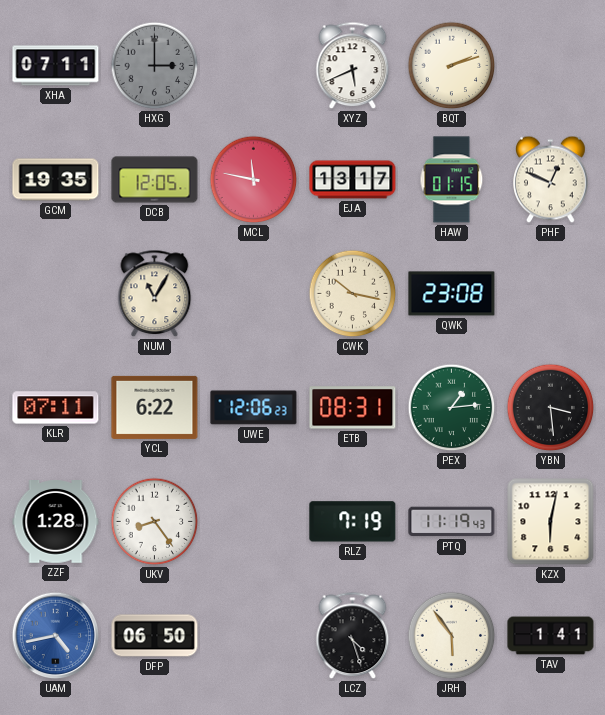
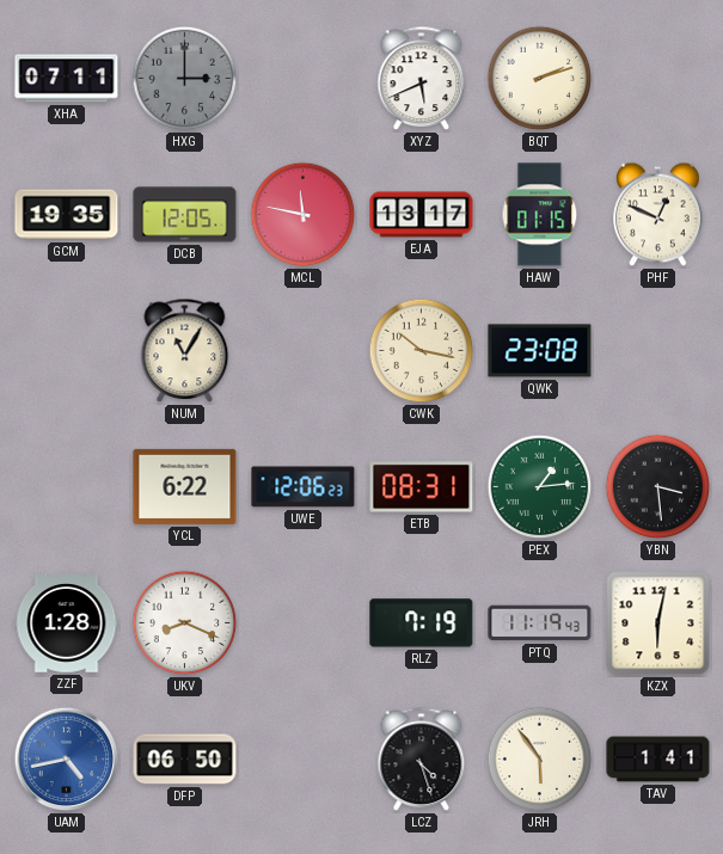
KLR: 07:11 -> none (56, 408)
UKV: 8:24 -> 8:19 (185, 623)
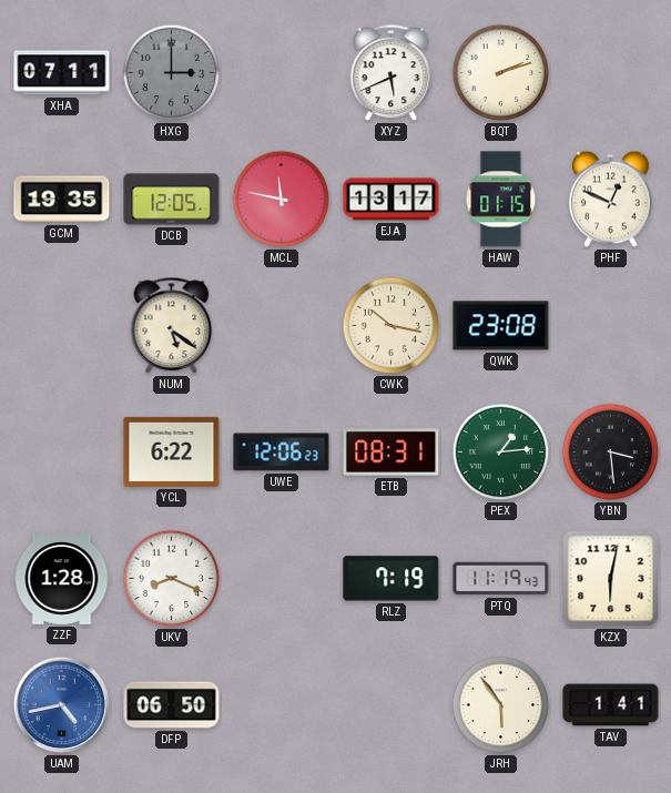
NUM: 11:05 -> 5:21 (172, 326)
LCZ: 4:27 -> none (422, 760)
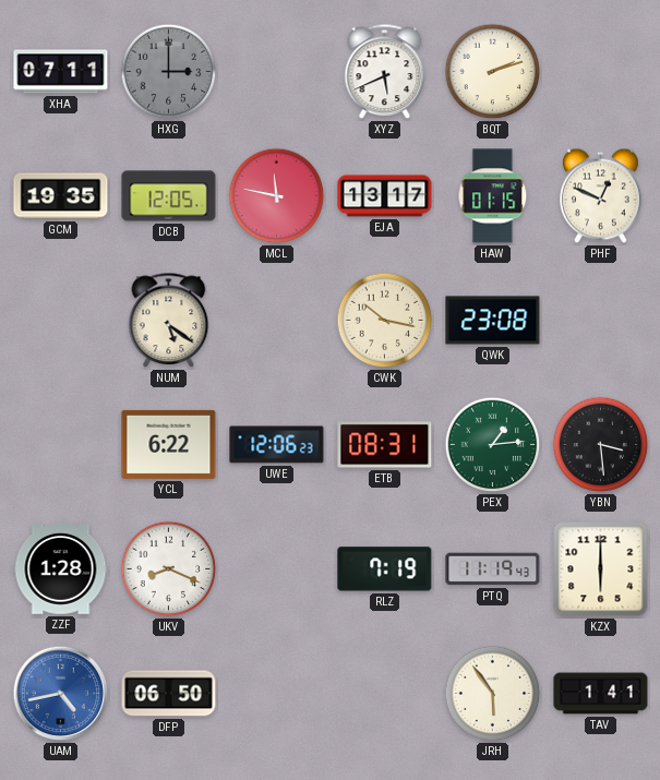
KZX: 6:02 -> 6:00 (601, 569)
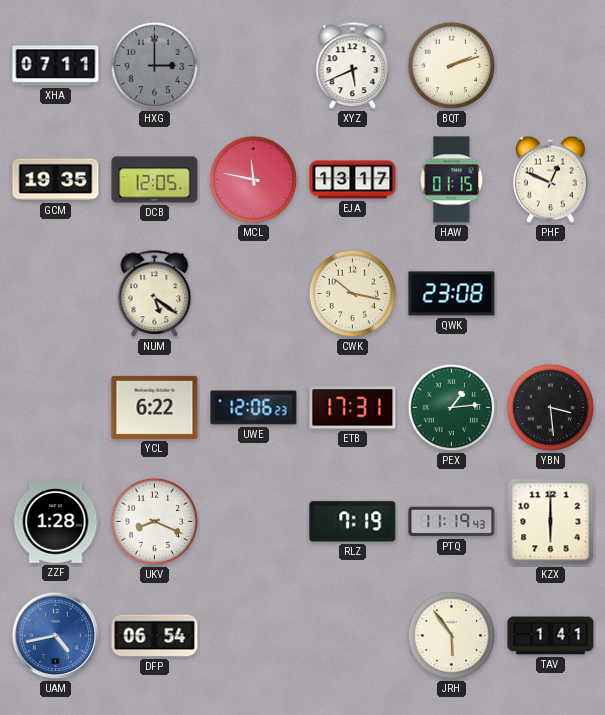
ETB: 08:31 -> 17:31 (353, 408)
DFP: 06:50 -> 06:54 (155, 636)
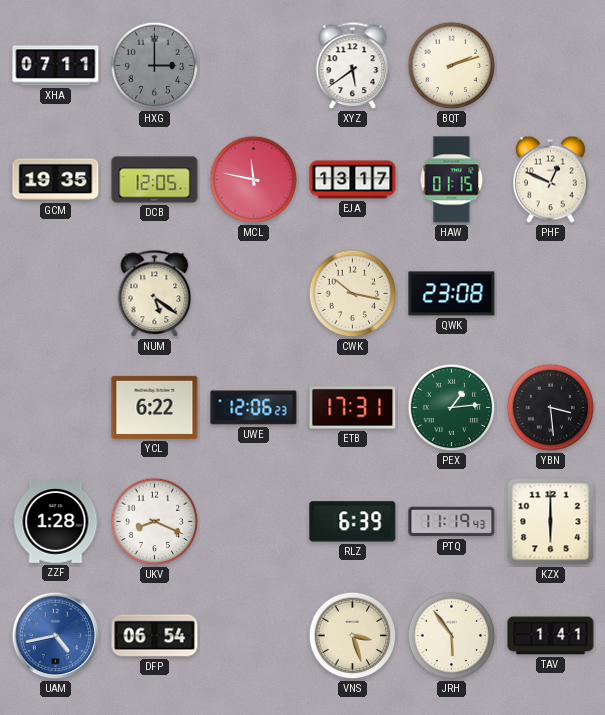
XYZ: 5:41 -> 5:39 (353, 66)
RLZ: 7:19 -> 6:39 (353, 522)
VNS: none -> 3:27 (353, 636)
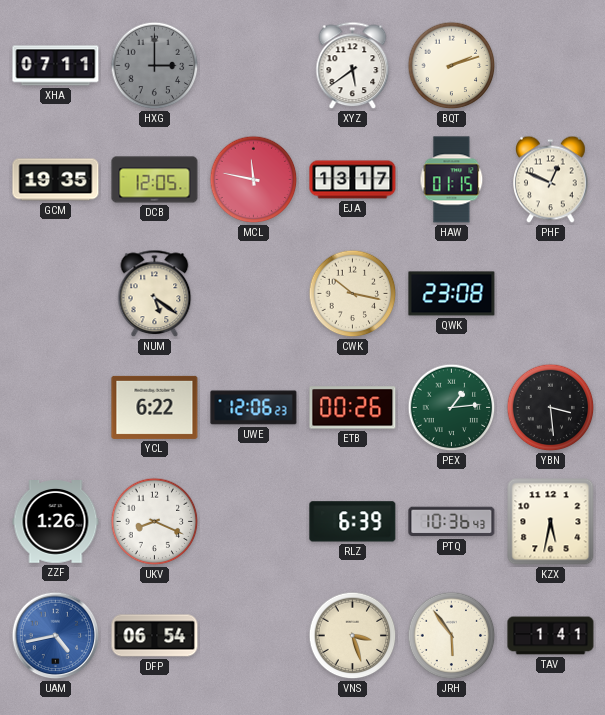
ETB: 17:31 -> 00:26 (353, 408)
ZZF: 1:28 -> 1:26 (56, 522)
PTQ: 11:19 -> 10:36 (452, 522)
KZX: 6:00 -> 5:32 (551, 522)
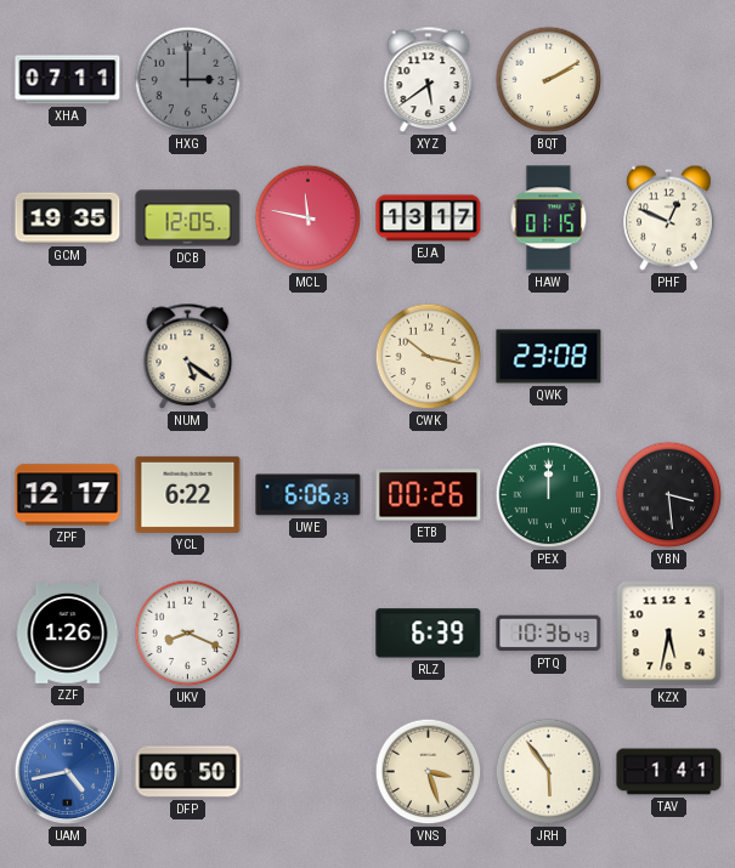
BQT: 2:12 -> 2:10 (549, 80)
ZPF: none -> 12:17 (68, 495)
UWE: 12:06 -> 6:06 (309, 495)
PEX: 1:14 -> 12:00 (549, 495)
DFP: 06:54 -> 06:50 (188, 772)
